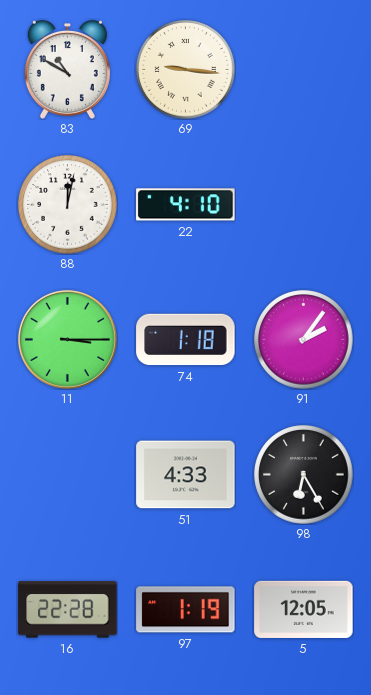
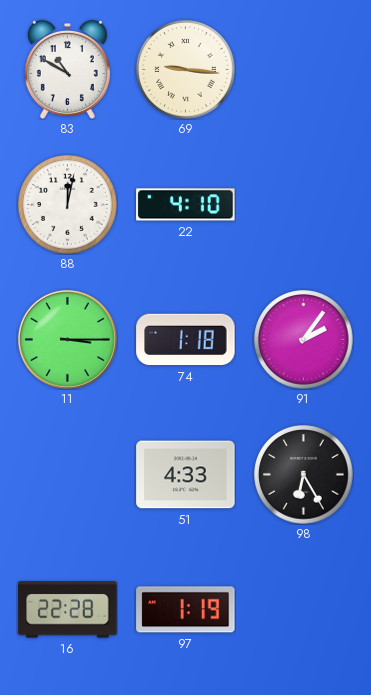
5: 12:05 -> none (304, 609)
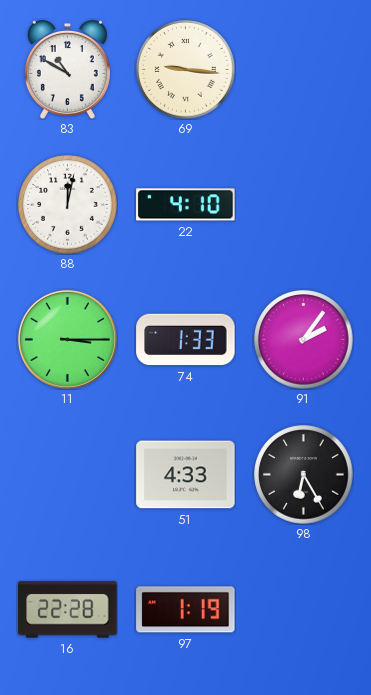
74: 1:18 -> 1:33 (186, 340)
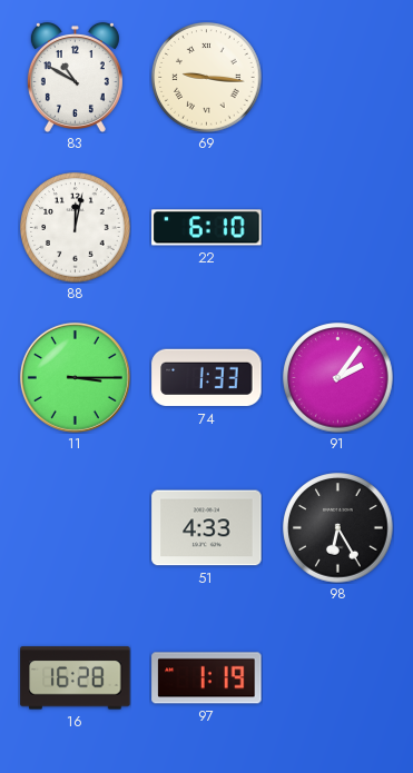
22: 4:10 -> 6:10 (207, 228)
16: 22:28 -> 16:28 (76, 678)
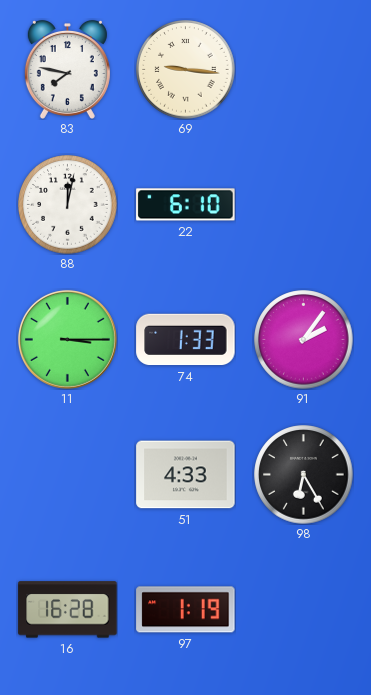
83: 10:50 -> 7:47 (67, 69)
